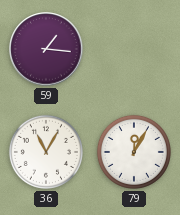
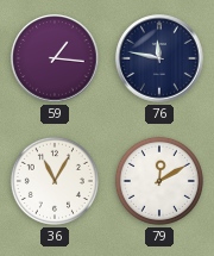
76: none -> 11:47 (159, 58)
79: 12:05 -> 12:10 (159, 181)
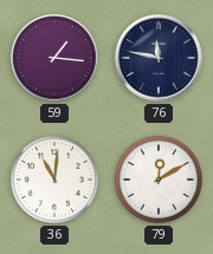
36: 11:05 -> 11:01 (54, 180)
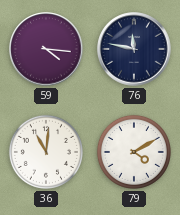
59: 1:16 -> 4:16 (46, 49)
79: 12:10 -> 4:10 (134, 152)
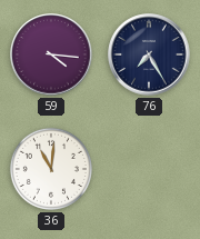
76: 11:47 -> 7:25 (149, 54)
79: 4:10 -> none (134, 152)
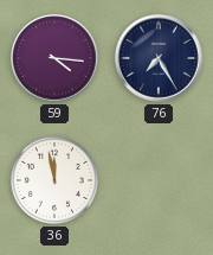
36: 11:01 -> 11:58 (54, 180)
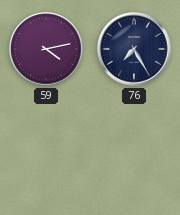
59: 4:16 -> 4:13 (46, 49)
36: 11:58 -> none (54, 180)
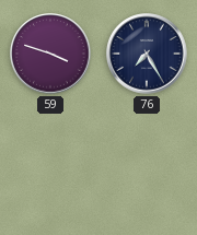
59: 4:13 -> 3:48 (50, 54)
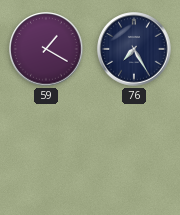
59: 3:48 -> 1:20 (46, 49)
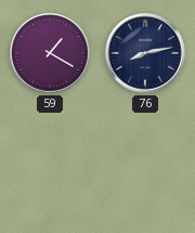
76: 7:25 -> 8:13 (145, 53)
